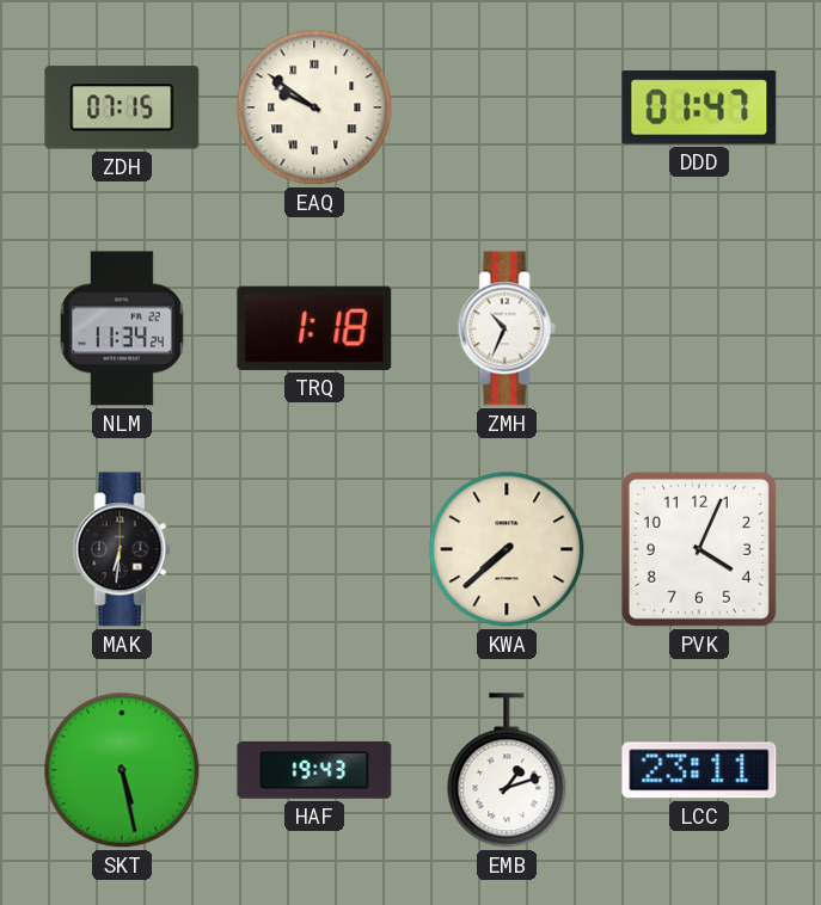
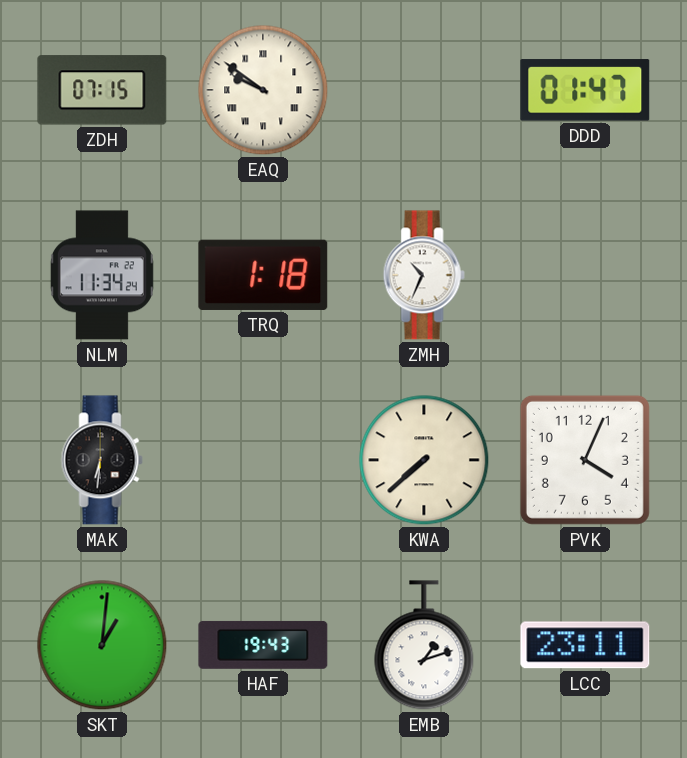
SKT: 5:28 -> 1:01 (102, 645)
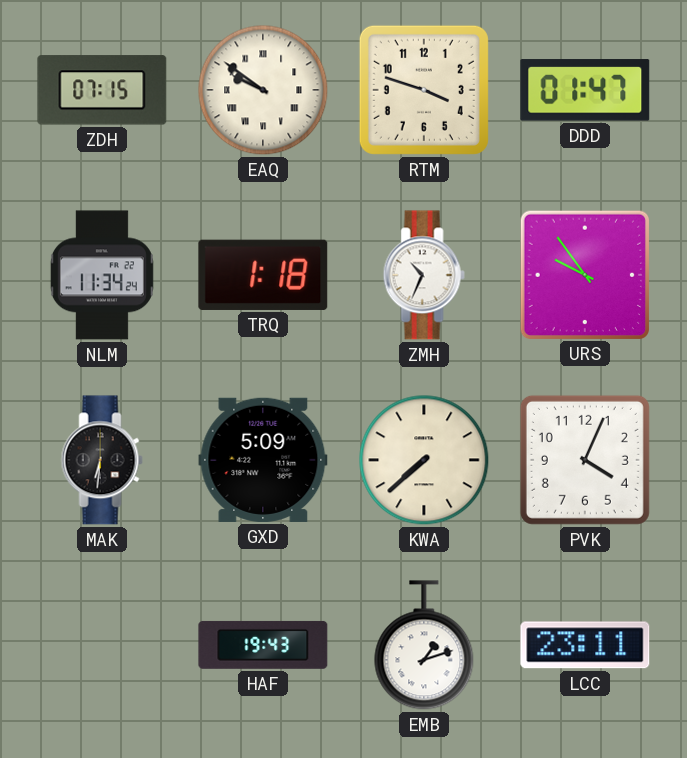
RTM: none -> 3:48 (424, 90)
URS: none -> 9:54 (584, 274)
GXD: none -> 5:09 (263, 460)
SKT: 1:01 -> none (102, 645)
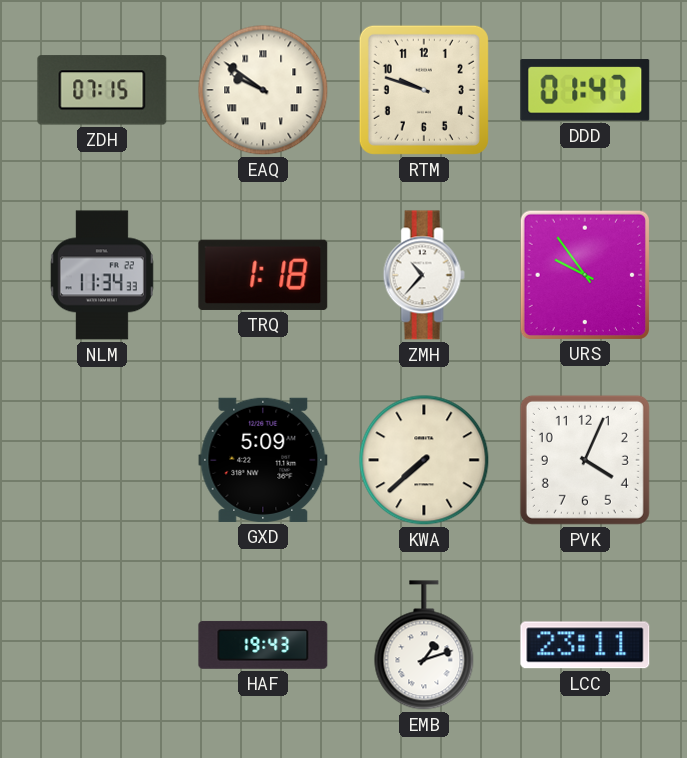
RTM: 3:48 -> 9:48 (424, 90)
NLM: 11:34:24 -> 11:34:33 (102, 275)
ZMH: 10:34 -> 10:37 (424, 275)
MAK: 6:31 -> none (102, 460)
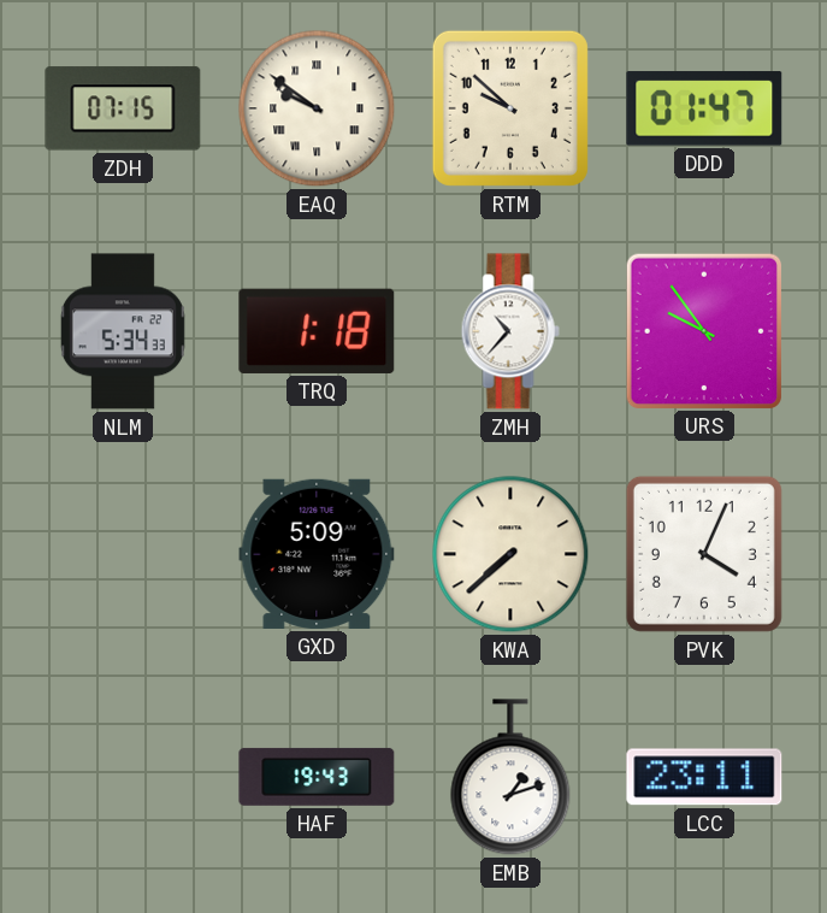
RTM: 9:48 -> 9:52 (510, 108)
NLM: 11:34 -> 5:34 (123, 331)
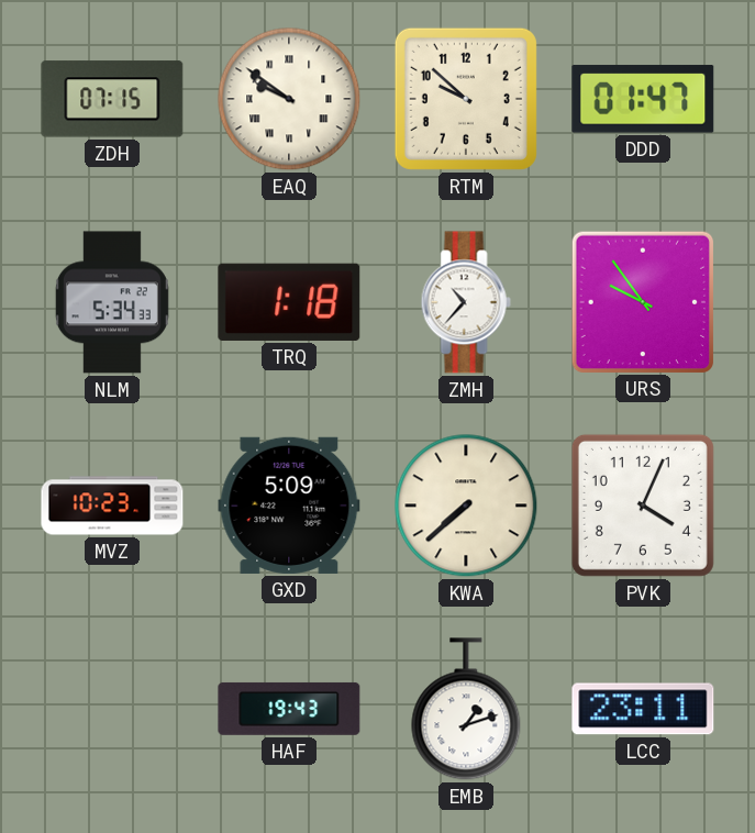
MVZ: none -> 10:23 (112, 506)
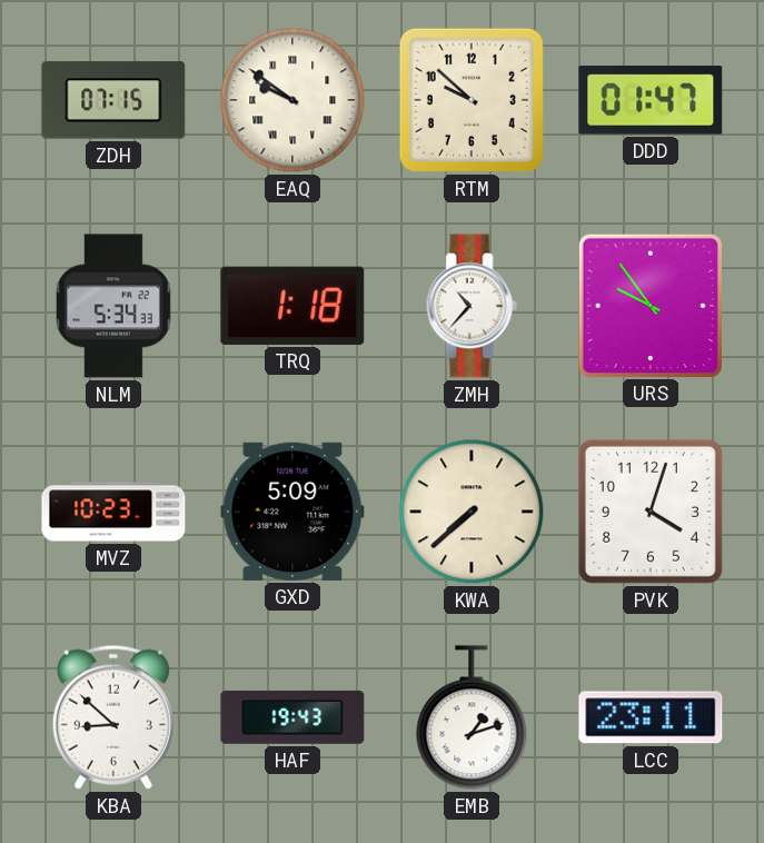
PVK: 4:04 -> 4:03 (651, 512)
KBA: none -> 8:52 (113, 717)
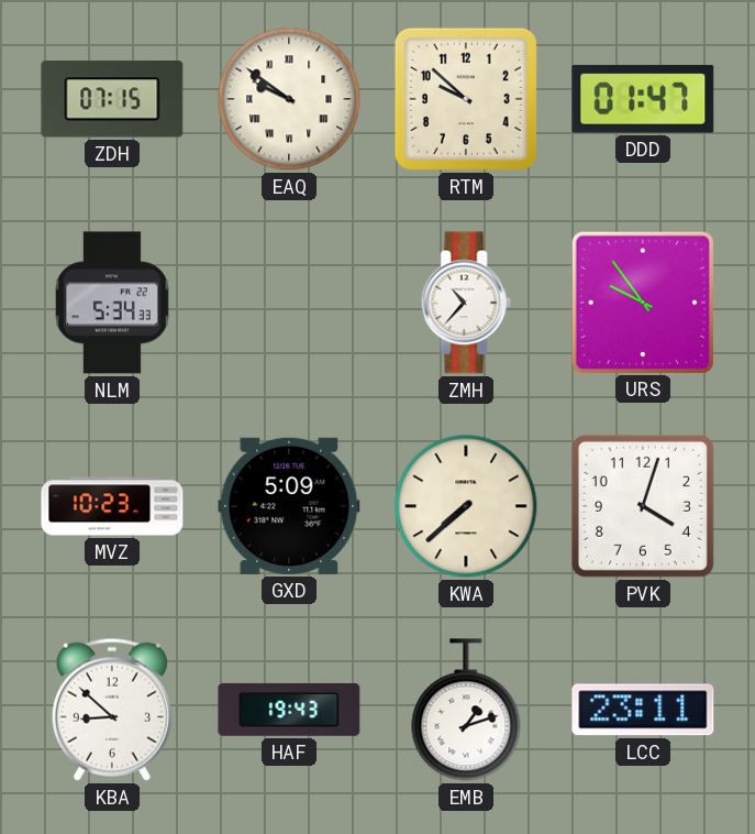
TRQ: 1:18 -> none (292, 306)
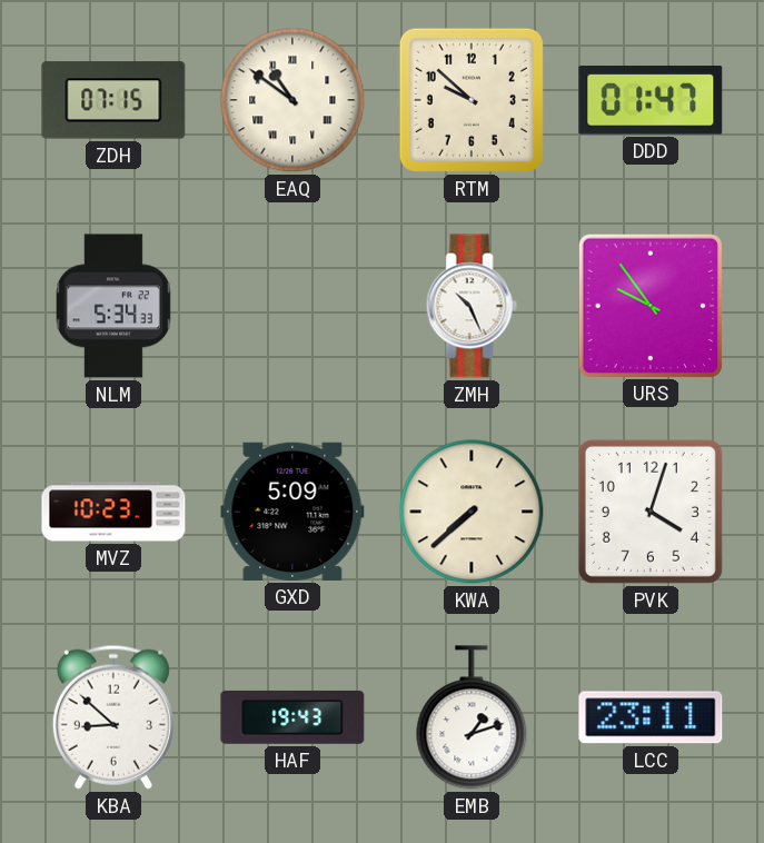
EAQ: 9:51 -> 10:51 (292, 100)
ZMH: 10:37 -> 10:26 (472, 306)
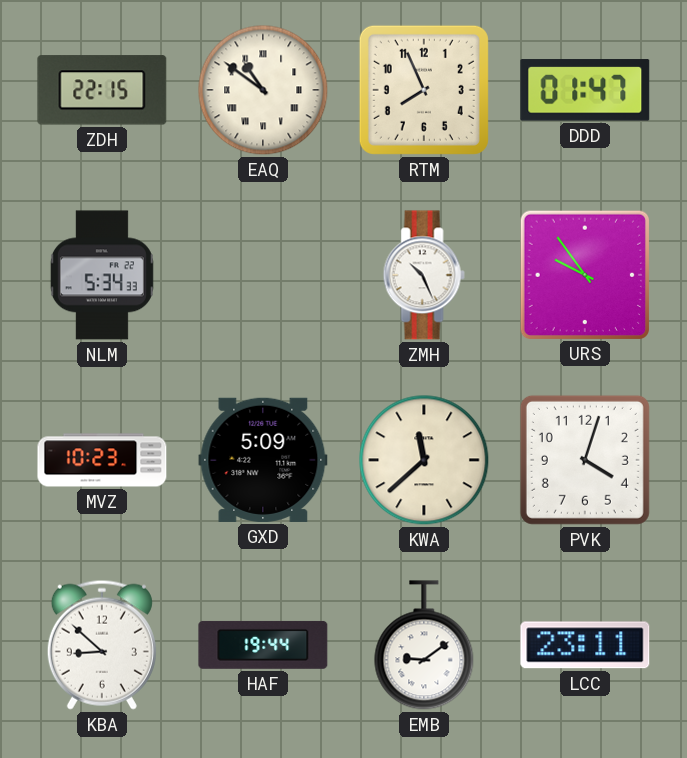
ZDH: 07:15 -> 22:15 (102, 90)
RTM: 9:52 -> 7:56 (424, 90)
KWA: 7:38 -> 11:38 (424, 460)
HAF: 19:43 -> 19:44 (263, 645)
EMB: 1:12 -> 9:09 (424, 645)
